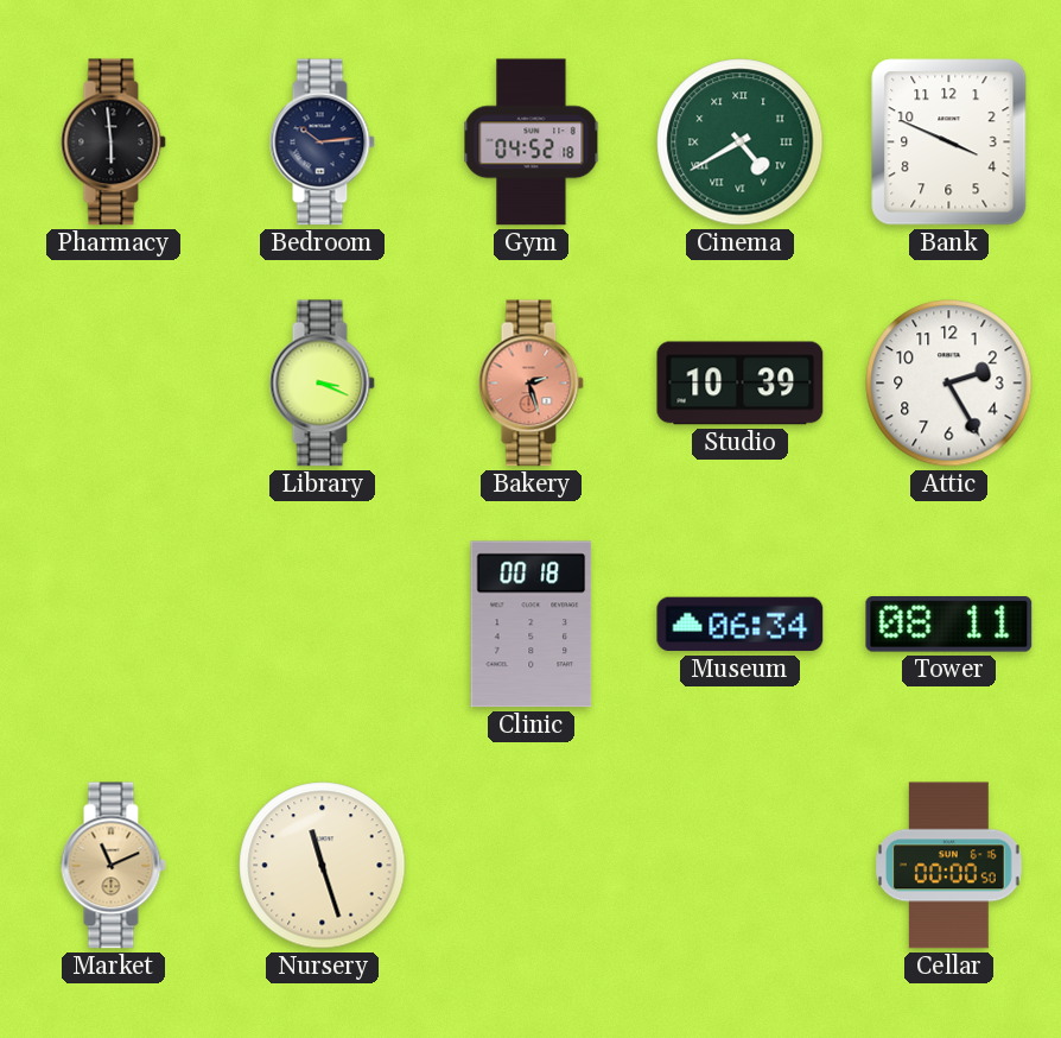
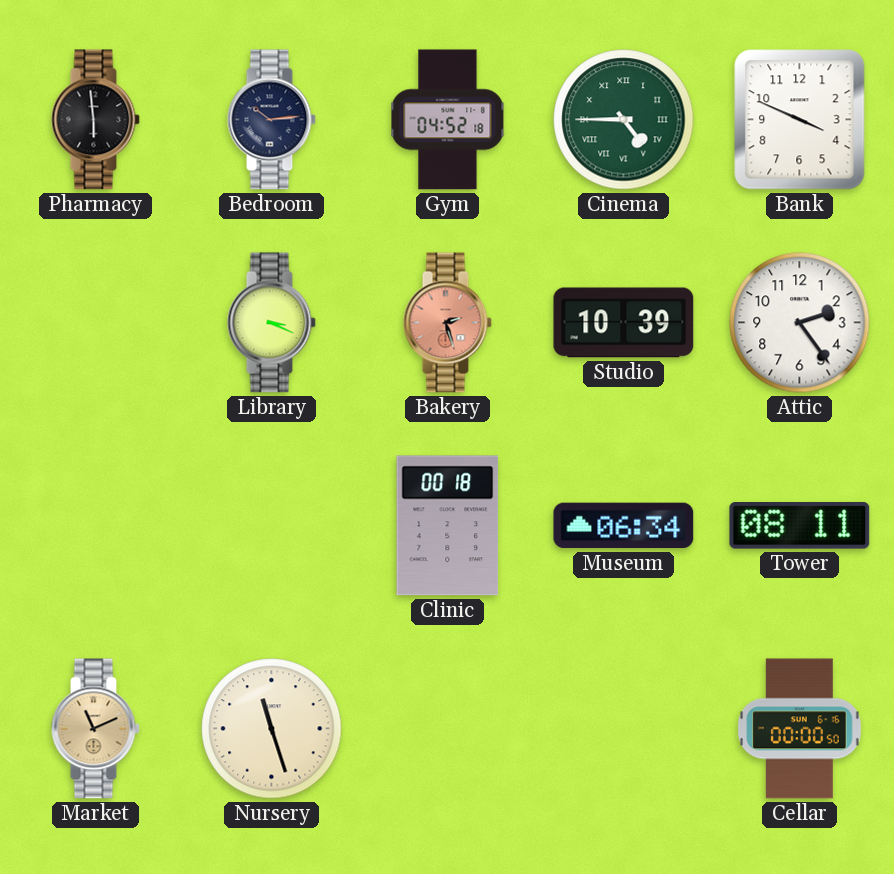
Cinema: 4:40 -> 4:45 (624, 120)
Attic: 2:25 -> 2:24 (800, 323)
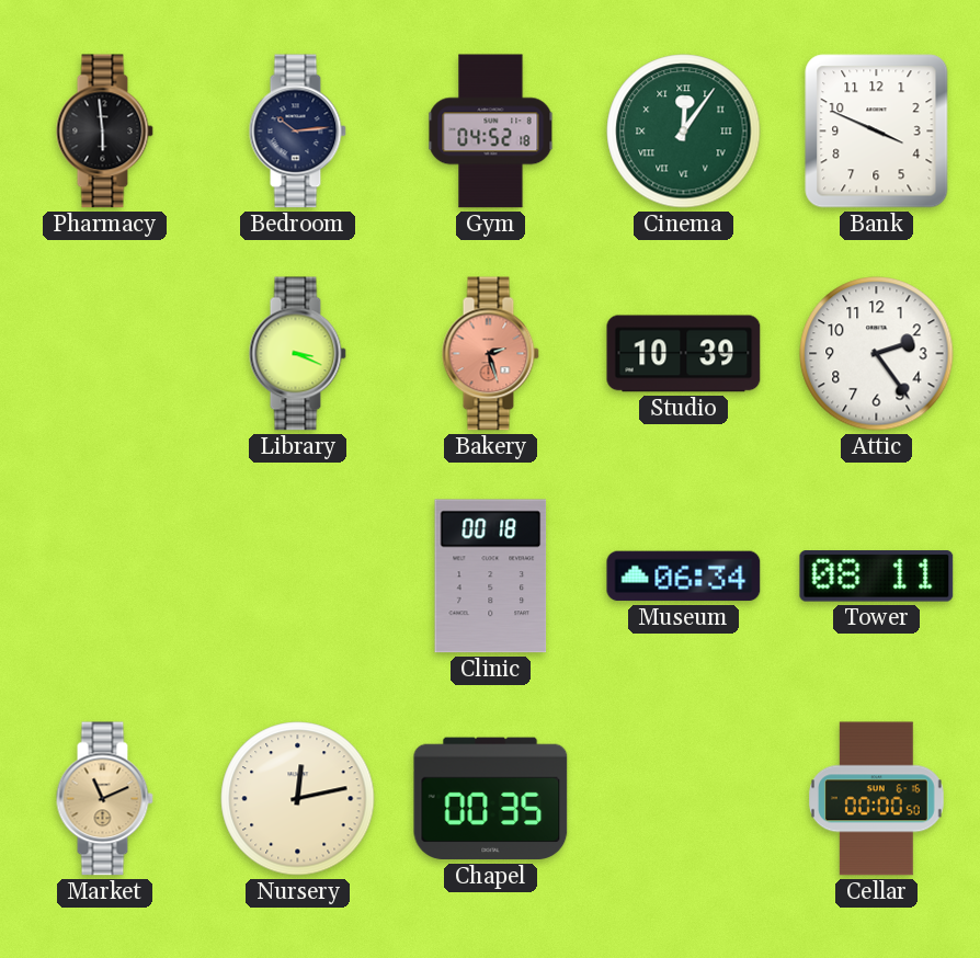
Cinema: 4:45 -> 12:06 (684, 132)
Nursery: 11:27 -> 12:13 (298, 799)
Chapel: none -> 00:35 (491, 799)
